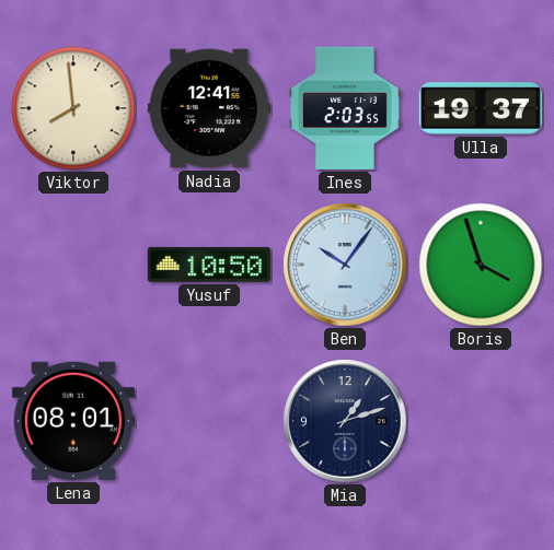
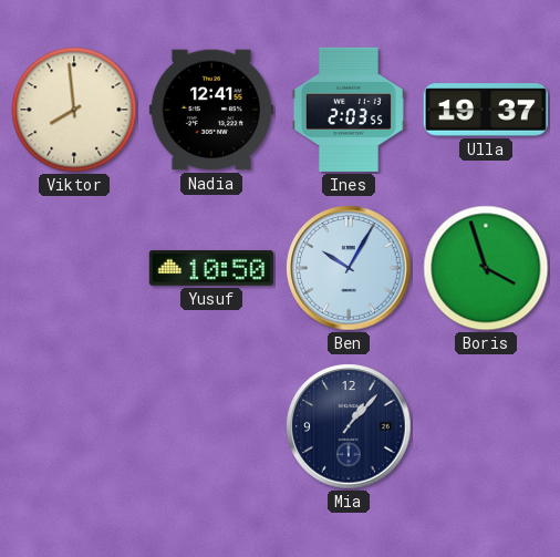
Ben: 10:06 -> 10:05 (349, 268)
Lena: 08:01 -> none (73, 421)
Mia: 1:12 -> 1:07 (349, 426)
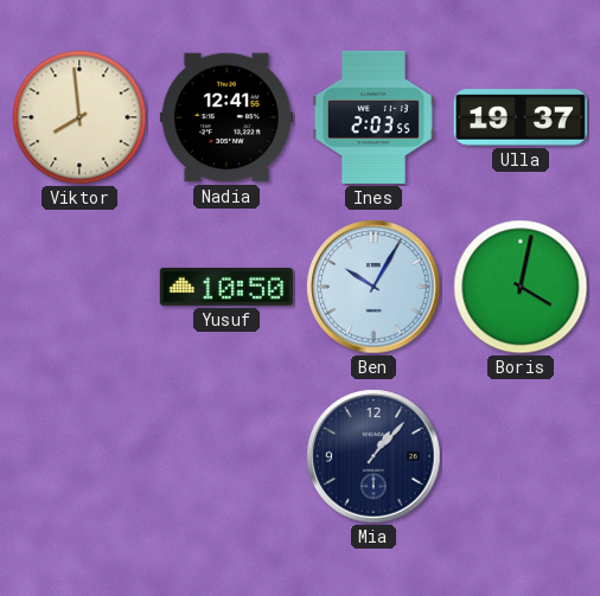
Boris: 3:57 -> 4:02 (521, 287)
